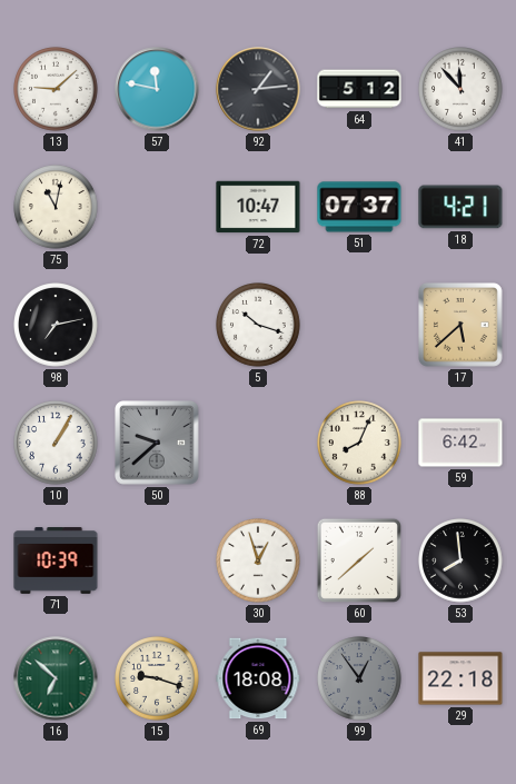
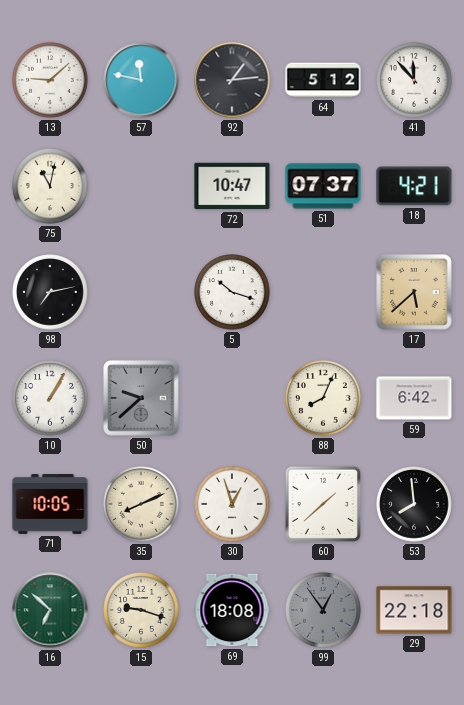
71: 10:39 -> 10:05 (50, 505)
35: none -> 8:11 (141, 504)
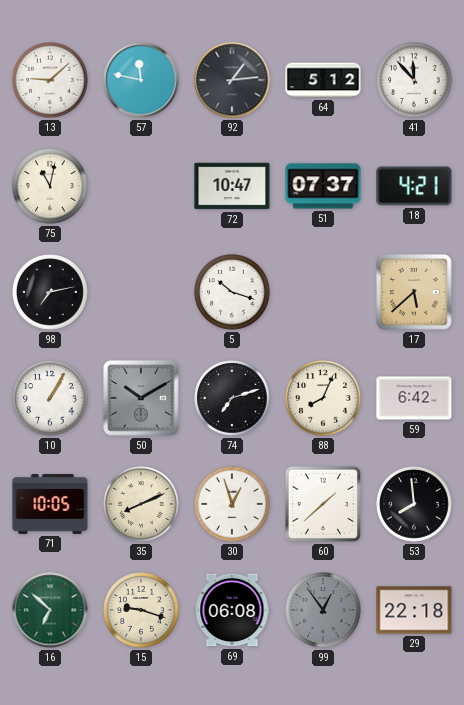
50: 9:38 -> 10:10 (142, 399)
74: none -> 7:12 (232, 398)
69: 18:08 -> 06:08 (232, 610)
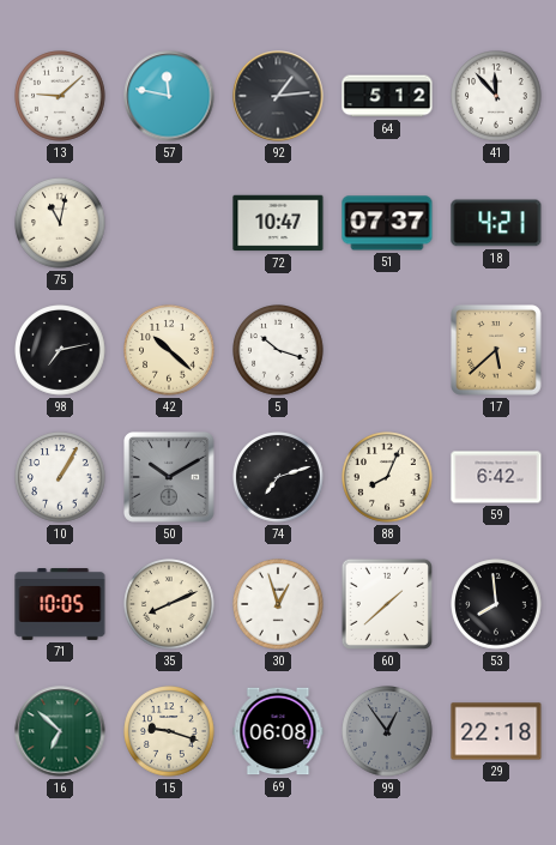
42: none -> 10:22 (169, 350)
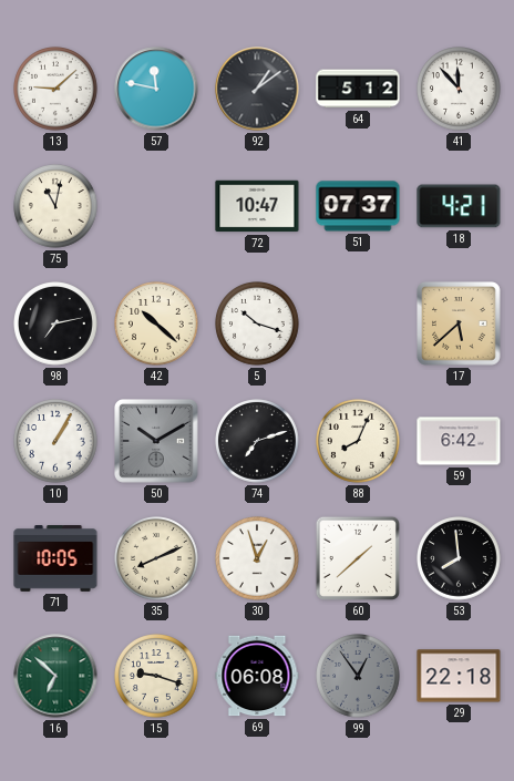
92: 1:14 -> 1:09 (257, 89)
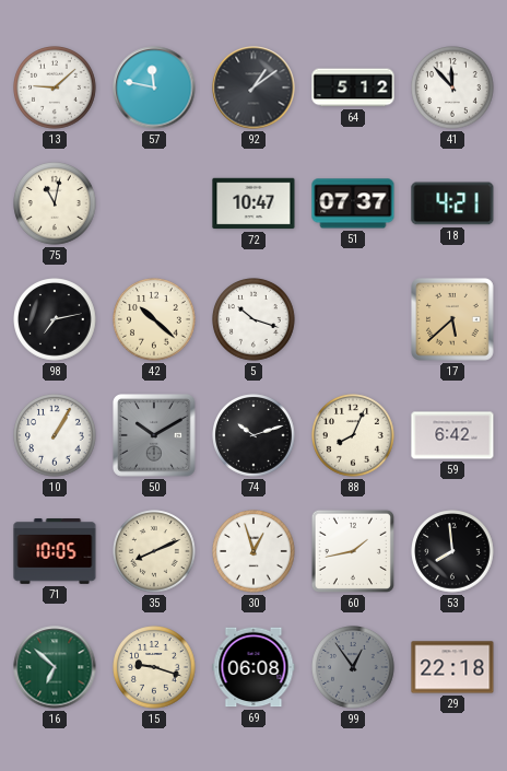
74: 7:12 -> 10:12 (253, 435)
60: 1:38 -> 1:43 (353, 551)
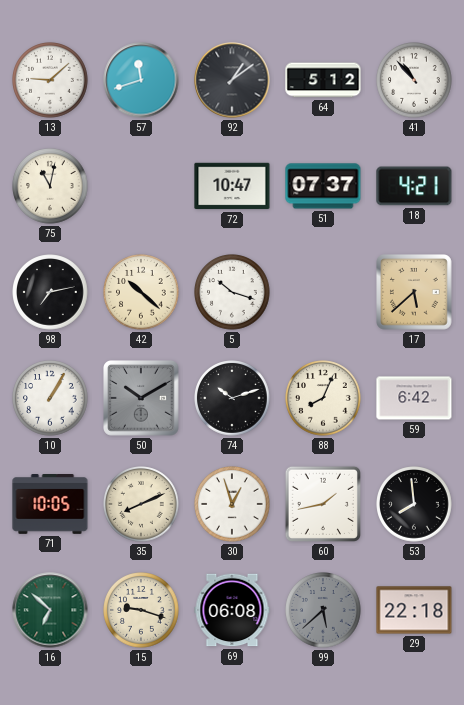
57: 11:47 -> 11:42 (141, 80)
41: 11:53 -> 10:53 (414, 80)
99: 12:54 -> 5:38 (323, 610)
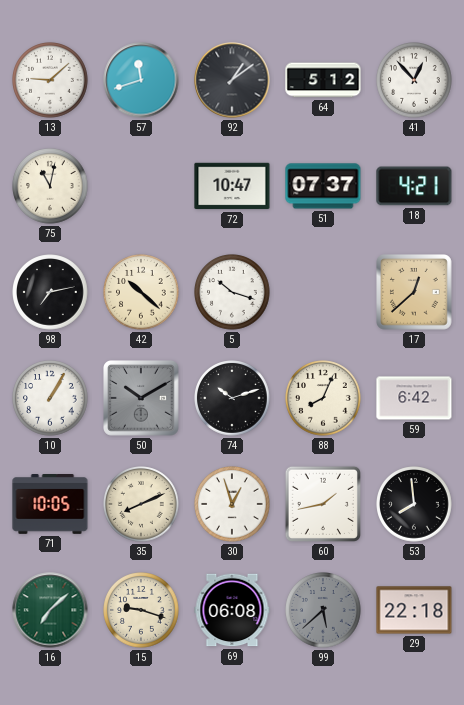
41: 10:53 -> 12:53 (414, 80)
17: 5:38 -> 12:38 (415, 293)
16: 6:52 -> 7:08 (50, 610)
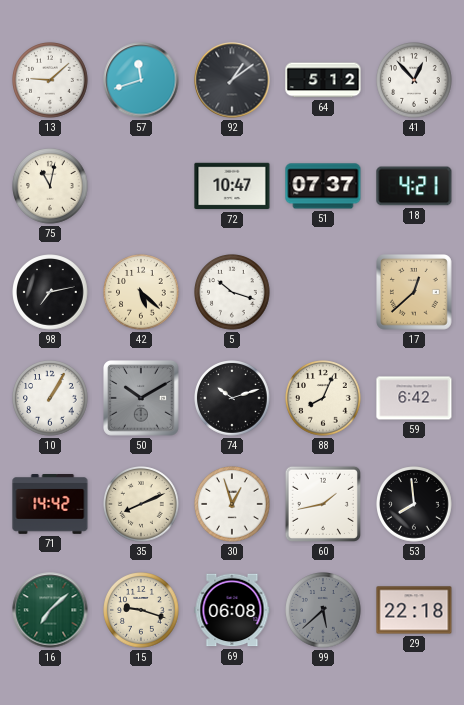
42: 10:22 -> 5:22 (141, 292)
71: 10:05 -> 14:42 (50, 505)
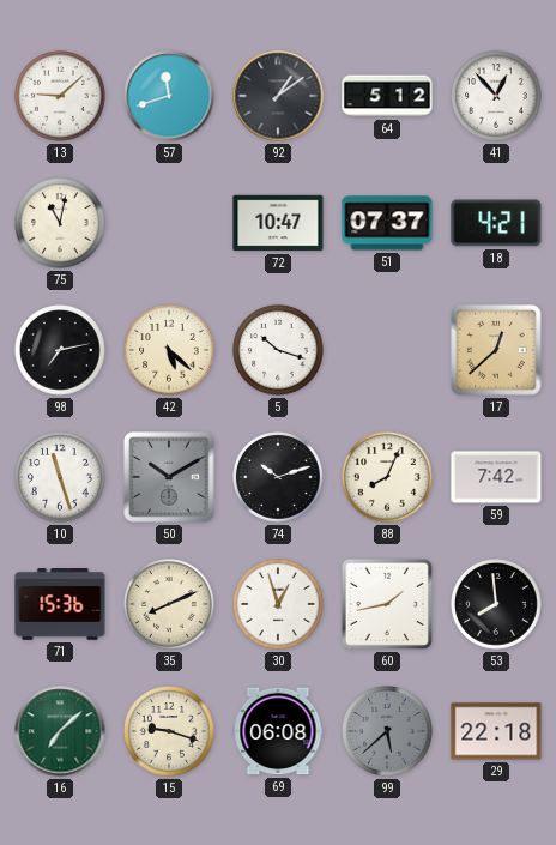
10: 1:05 -> 11:27 (60, 477)
59: 6:42 -> 7:42 (496, 477)
71: 14:42 -> 15:36 (60, 605)
